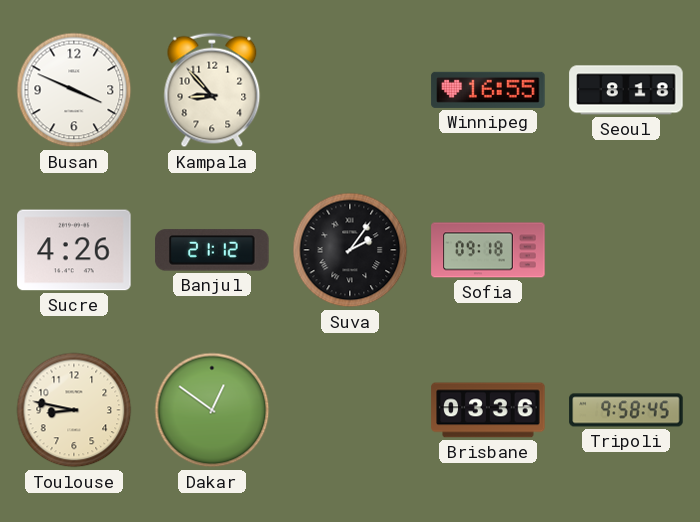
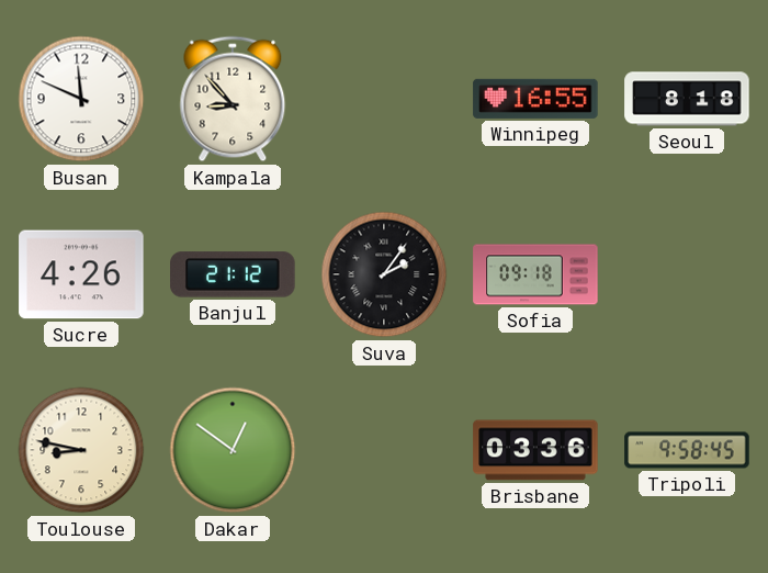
Busan: 3:49 -> 11:49 (81, 99)
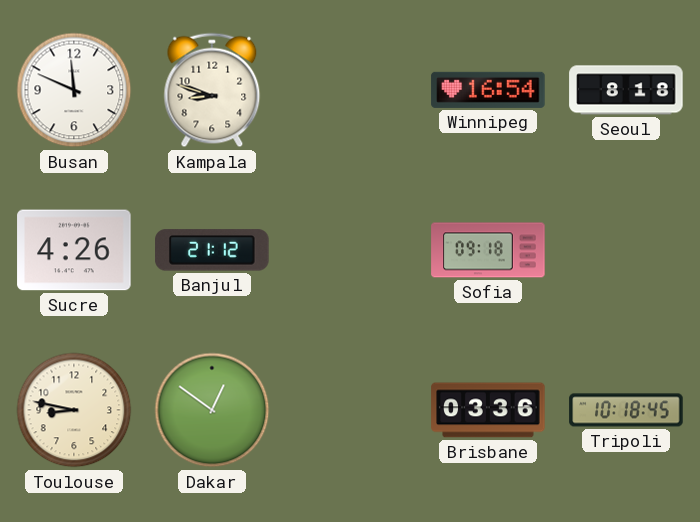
Kampala: 8:53 -> 8:48 (212, 90)
Winnipeg: 16:55 -> 16:54 (488, 90)
Suva: 2:06 -> none (384, 274)
Tripoli: 9:58 -> 10:18 (626, 410)
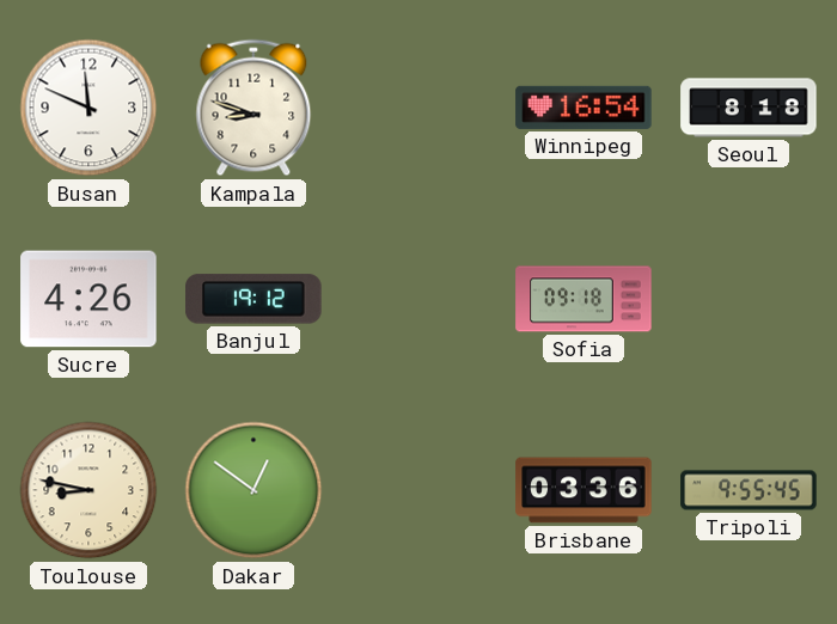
Banjul: 21:12 -> 19:12 (253, 299)
Tripoli: 10:18 -> 9:55 (749, 490)
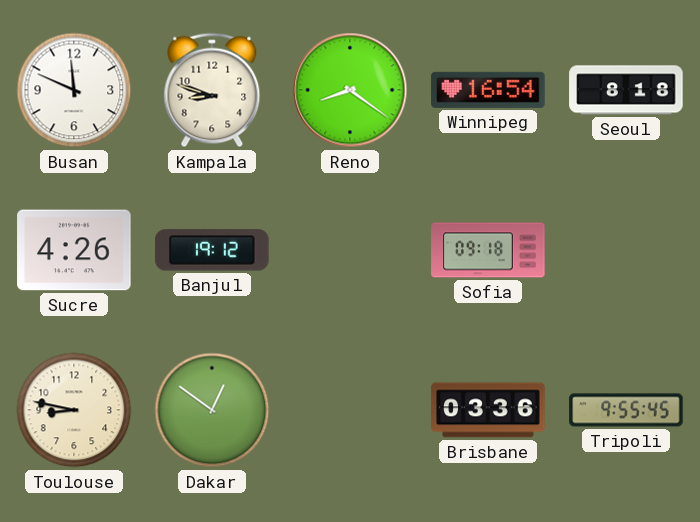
Reno: none -> 8:21 (350, 90)
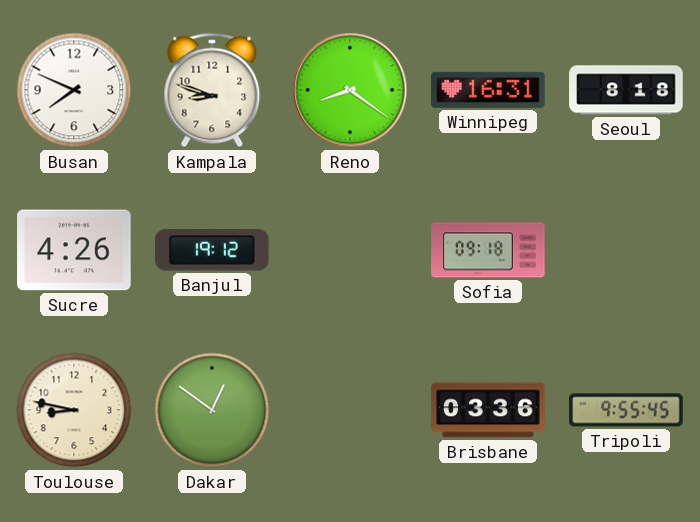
Busan: 11:49 -> 7:49 (74, 90)
Winnipeg: 16:54 -> 16:31 (488, 90)
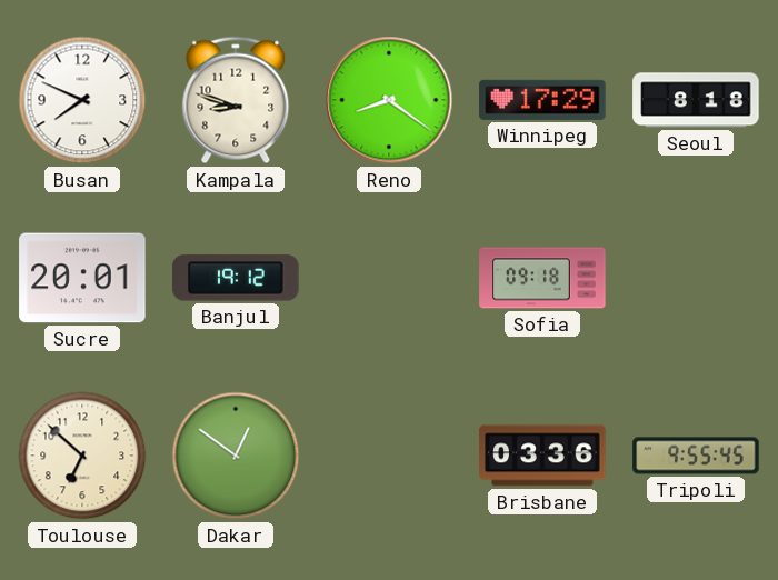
Winnipeg: 16:31 -> 17:29 (542, 100)
Sucre: 4:26 -> 20:01 (82, 278)
Toulouse: 8:47 -> 6:52 (82, 456)
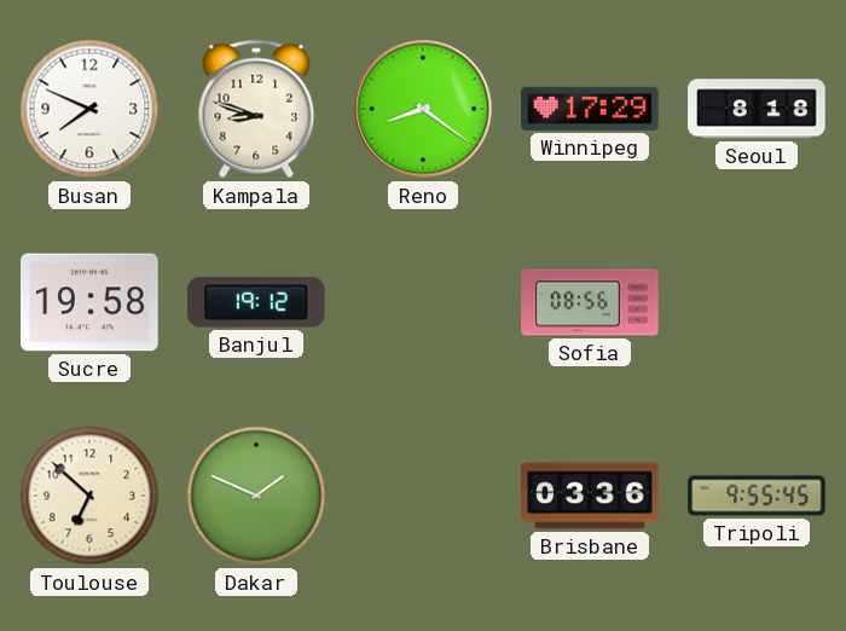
Sucre: 20:01 -> 19:58 (89, 302)
Sofia: 09:18 -> 08:56 (590, 302)
Dakar: 12:51 -> 1:49 (256, 496)
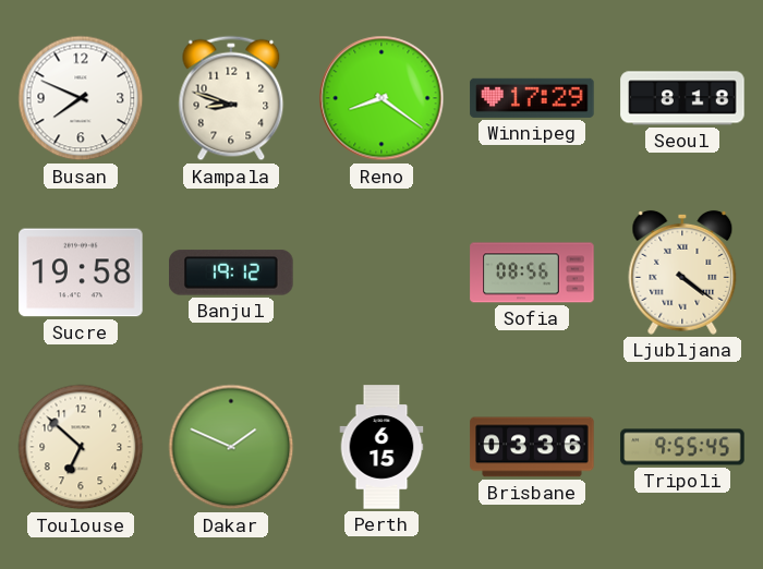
Ljubljana: none -> 4:21 (682, 273)
Perth: none -> 6:15 (381, 447)
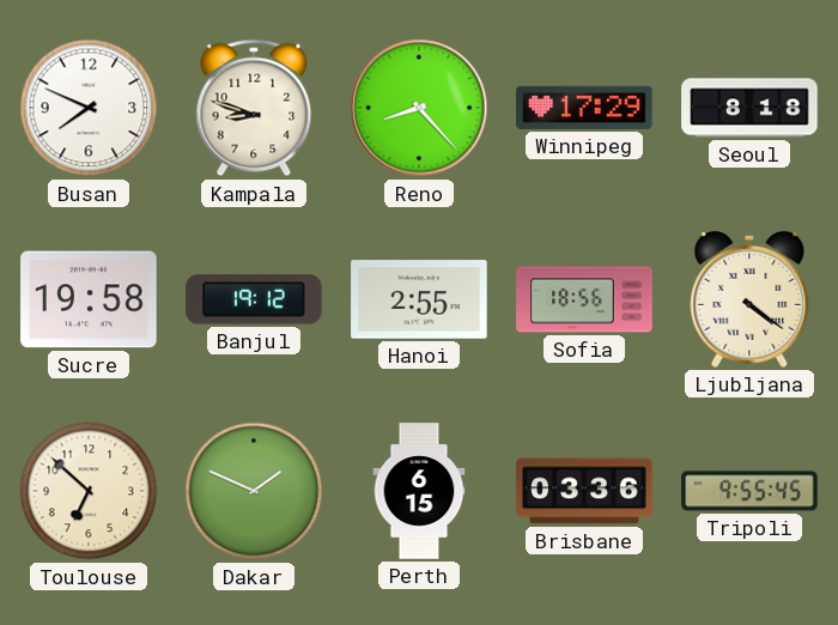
Reno: 8:21 -> 8:23 (419, 108)
Hanoi: none -> 2:55 (419, 299)
Sofia: 08:56 -> 18:56 (584, 299)
